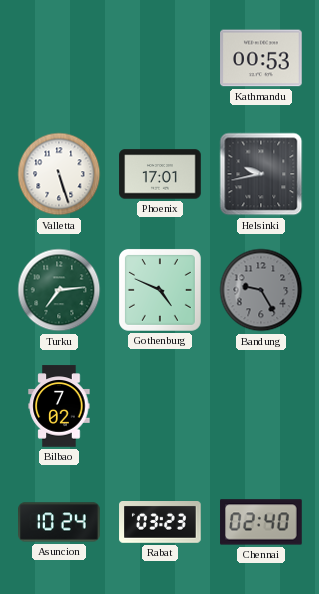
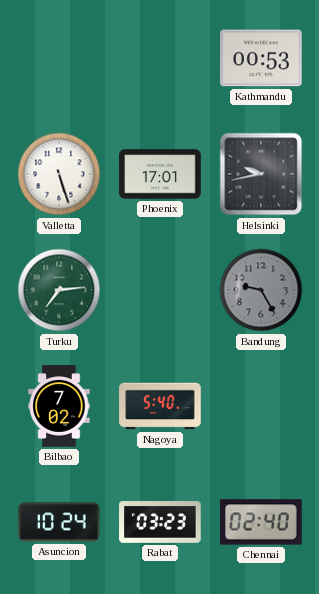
Gothenburg: 4:49 -> none (160, 290)
Nagoya: none -> 5:40 (160, 406)
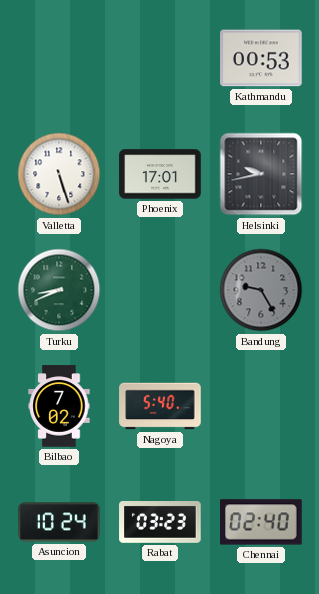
Turku: 7:14 -> 8:41 (59, 290)
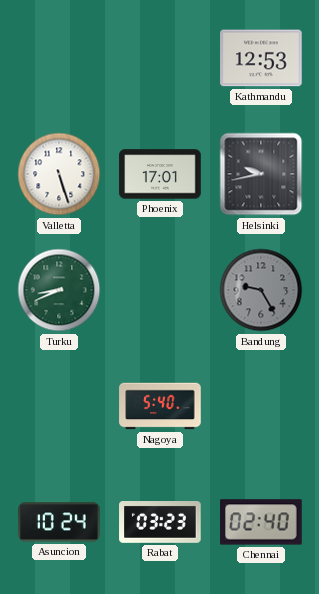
Kathmandu: 00:53 -> 12:53 (261, 58)
Bilbao: 7:02 -> none (59, 406)
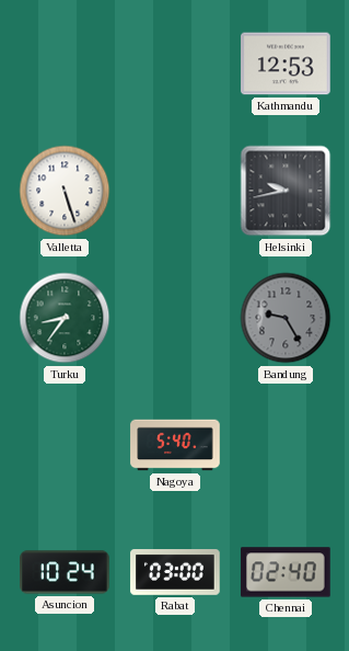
Phoenix: 17:01 -> none (160, 174)
Turku: 8:41 -> 8:36 (65, 318)
Rabat: 03:23 -> 03:00 (175, 573)
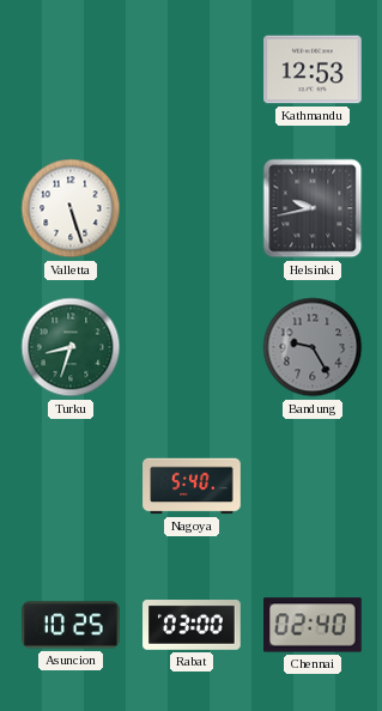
Turku: 8:36 -> 8:33 (71, 347)
Asuncion: 10:24 -> 10:25 (71, 625)
